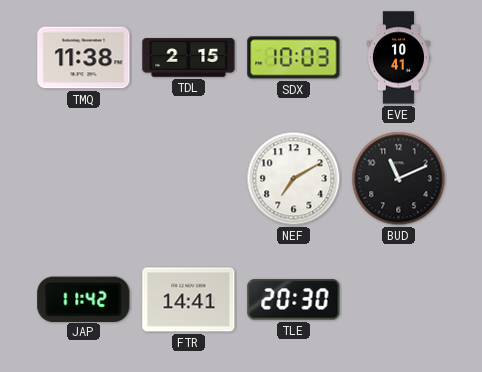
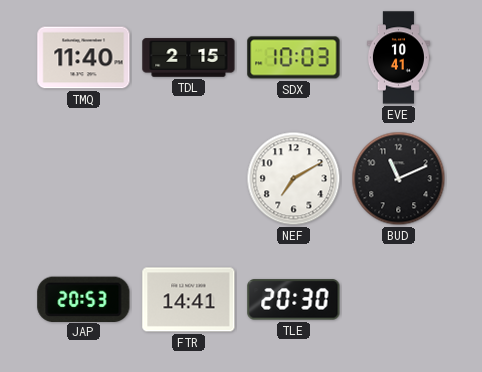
TMQ: 11:38 -> 11:40 (84, 58)
JAP: 11:42 -> 20:53 (84, 299)
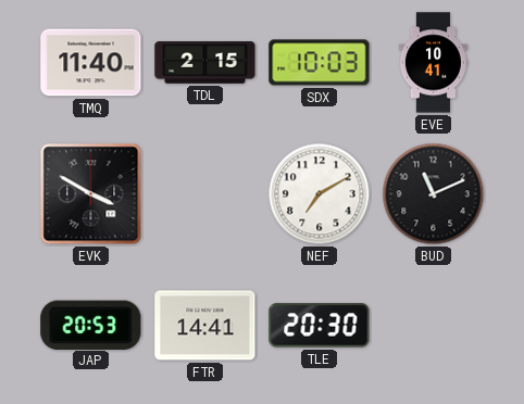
EVK: none -> 3:50 (91, 194)
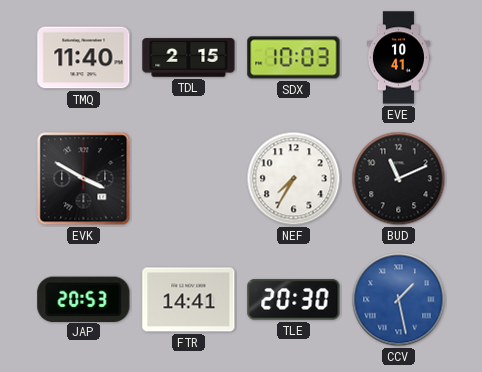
NEF: 7:10 -> 7:35 (294, 179)
CCV: none -> 1:28 (399, 300)
